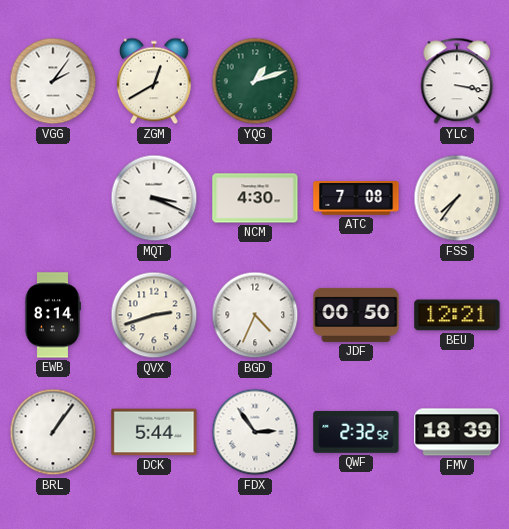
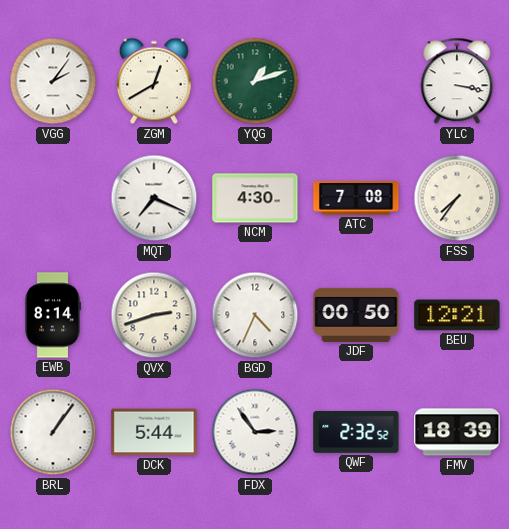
MQT: 3:19 -> 7:19 (154, 198)
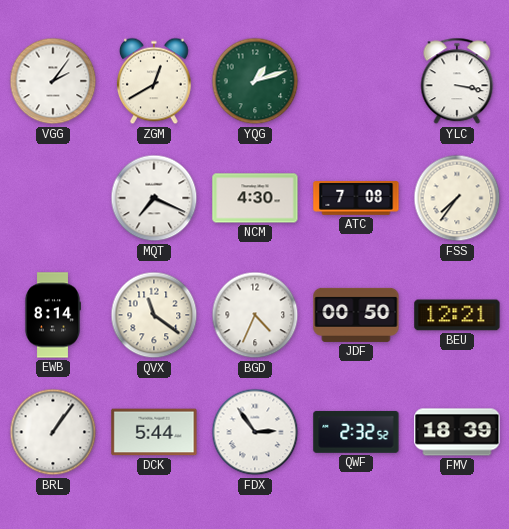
QVX: 2:42 -> 11:21 (154, 315)
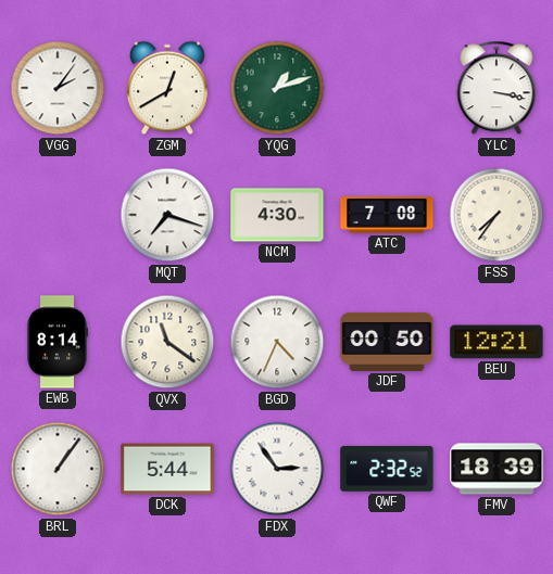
MQT: 7:19 -> 7:18 (167, 215)
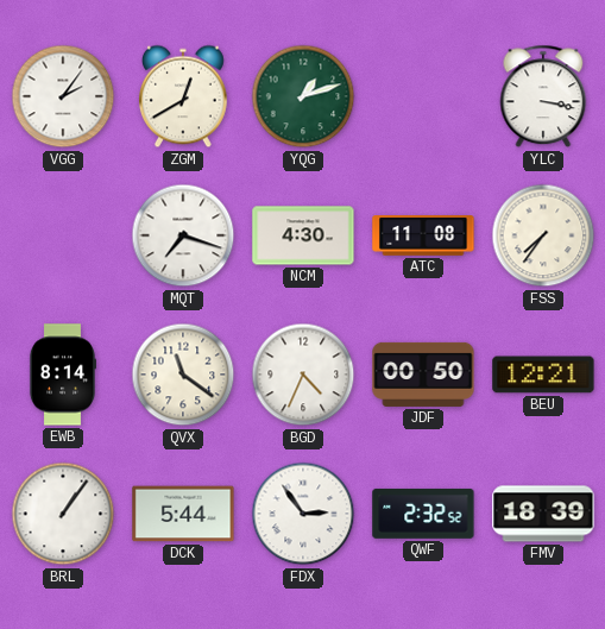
ATC: 7:08 -> 11:08 (423, 235)
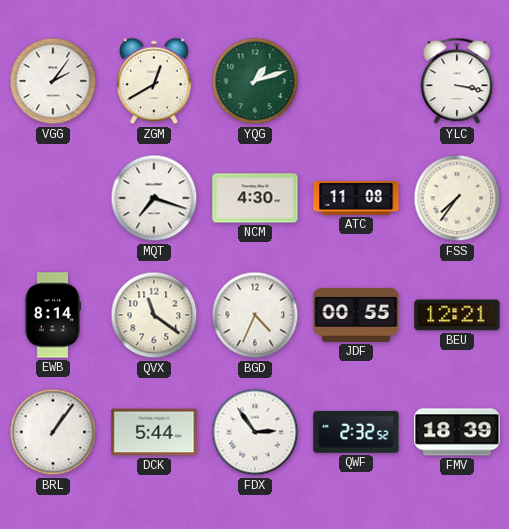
JDF: 00:50 -> 00:55 (356, 315)
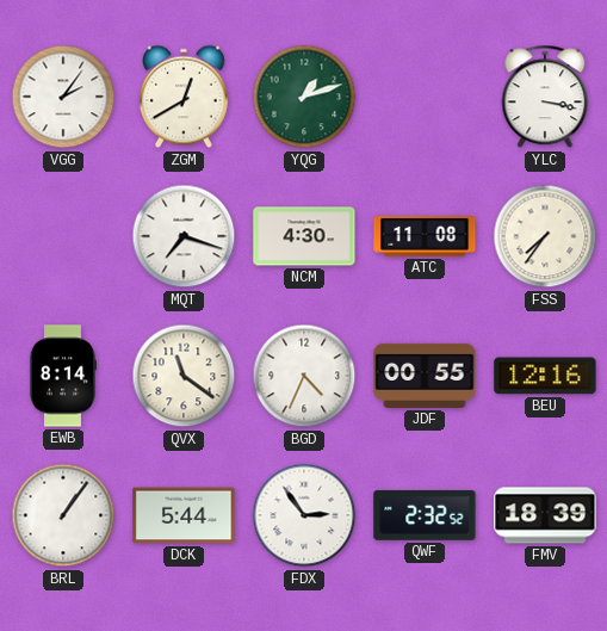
BEU: 12:21 -> 12:16 (545, 376)
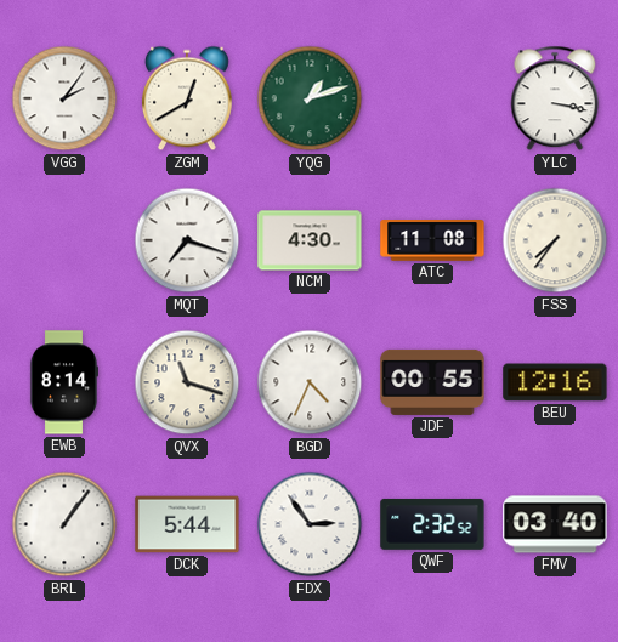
QVX: 11:21 -> 11:18 (187, 382)
FMV: 18:39 -> 03:40 (555, 524)
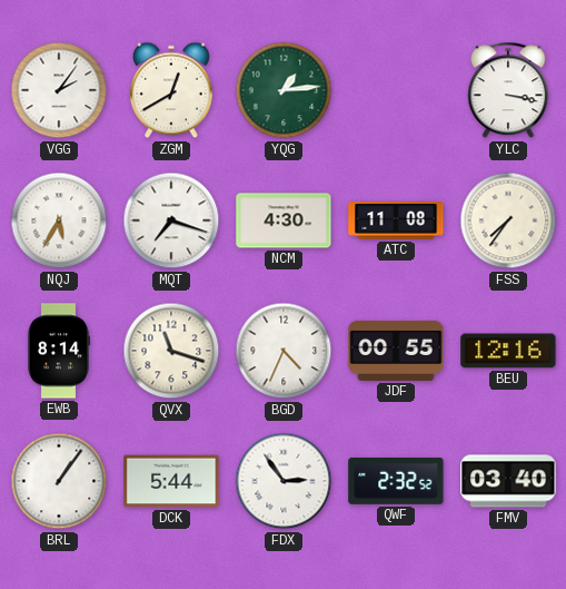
YQG: 1:12 -> 1:14 (284, 90)
NQJ: none -> 5:35 (59, 220)
